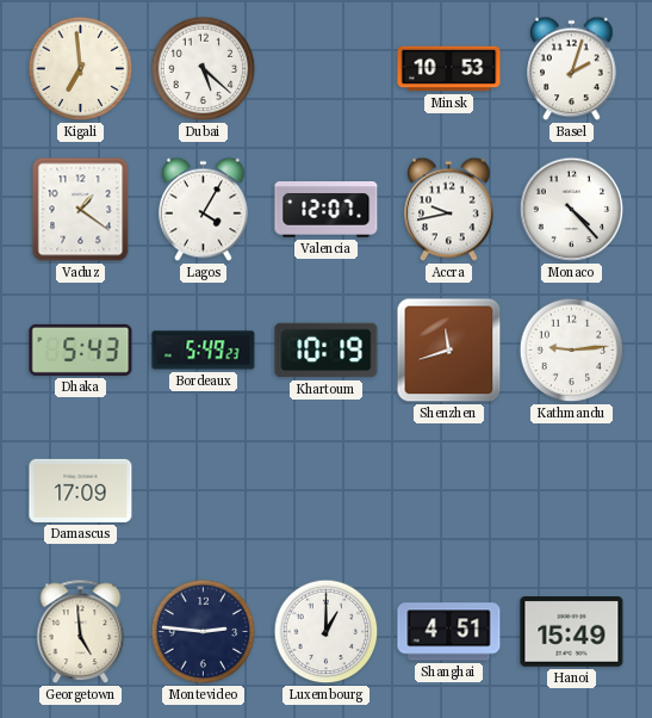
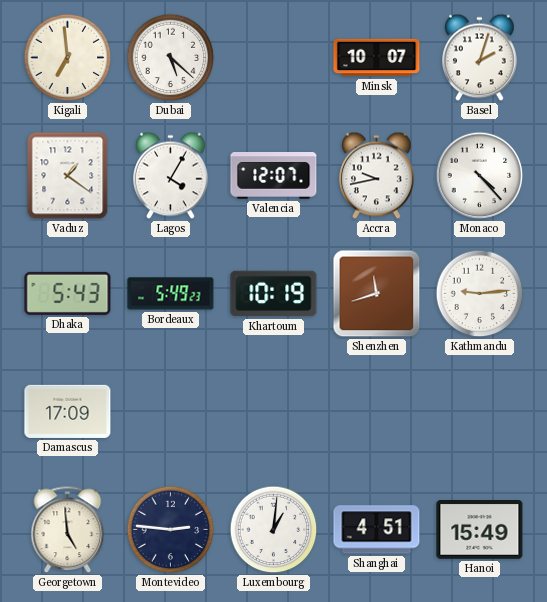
Minsk: 10:53 -> 10:07 (377, 58)
Luxembourg: 1:00 -> 1:01 (274, 530)
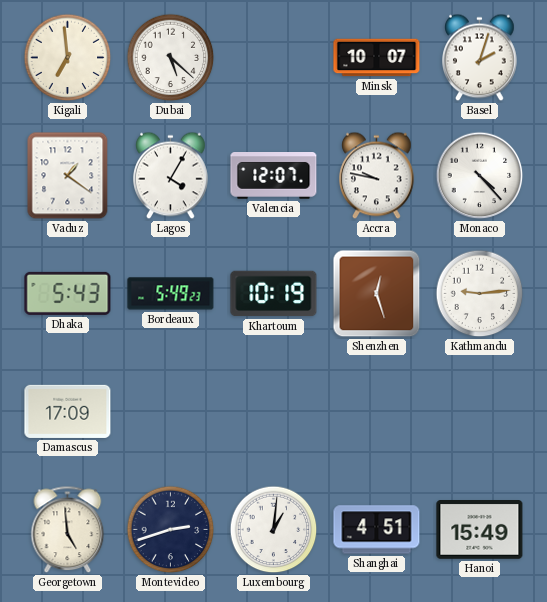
Accra: 9:43 -> 9:47 (377, 176)
Shenzhen: 11:42 -> 12:27 (377, 294)
Montevideo: 2:46 -> 2:42 (171, 530)
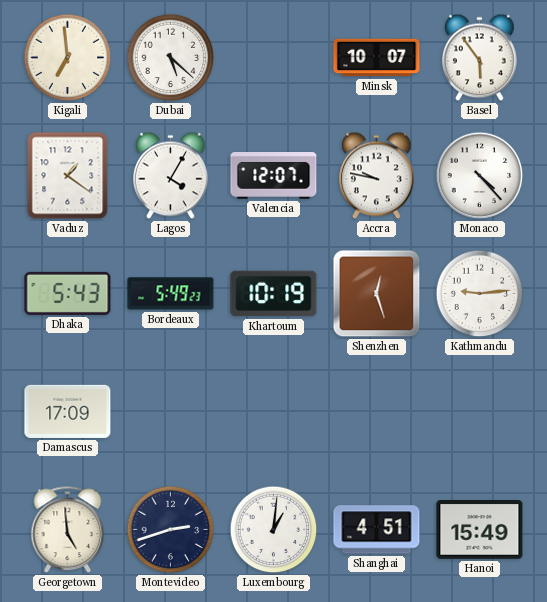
Basel: 2:03 -> 5:54 (480, 58)
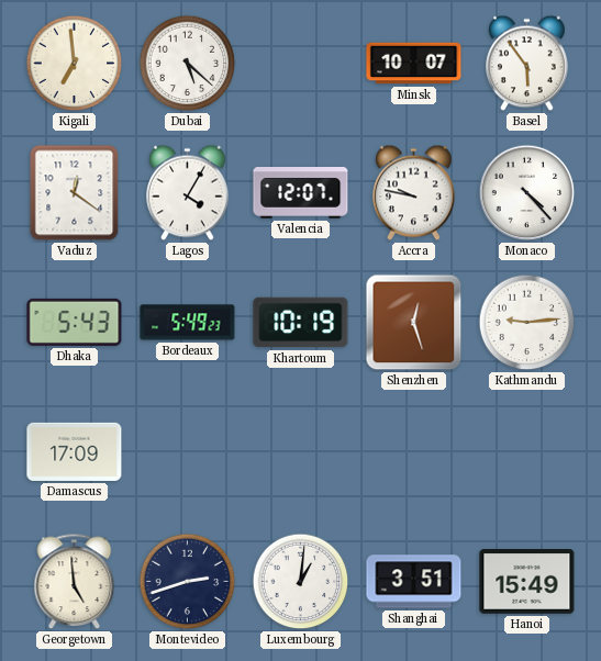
Vaduz: 1:21 -> 12:21 (75, 193)
Shanghai: 4:51 -> 3:51 (414, 582)
